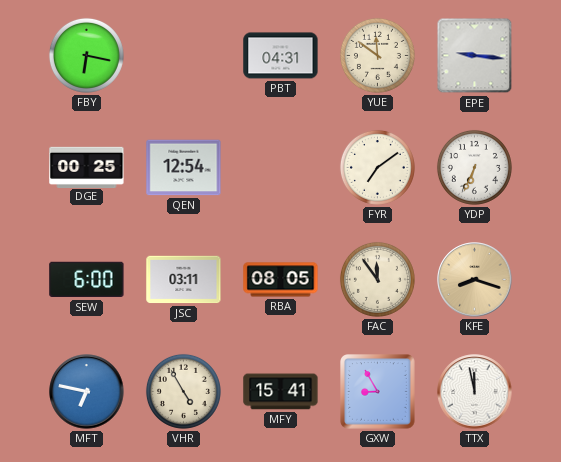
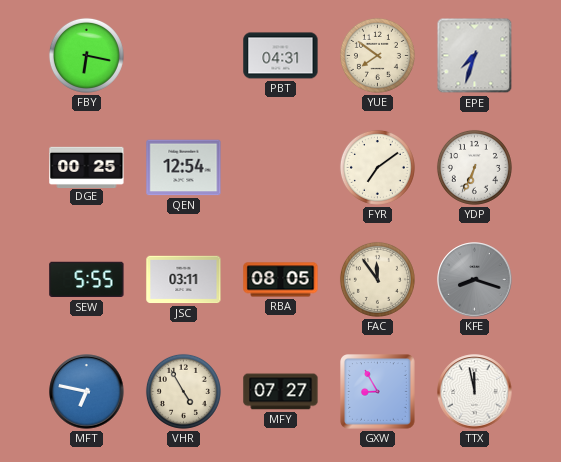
YUE: 11:51 -> 7:51 (377, 55)
EPE: 9:16 -> 7:33 (475, 56)
SEW: 6:00 -> 5:55 (87, 280)
KFE dial: champagne -> grey (475, 280)
MFY: 15:41 -> 07:27 (281, 392)
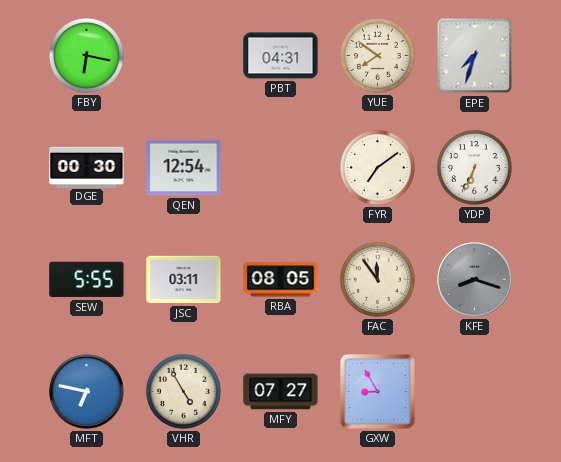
DGE: 00:25 -> 00:30 (87, 167)
TTX: 11:58 -> none (475, 392)
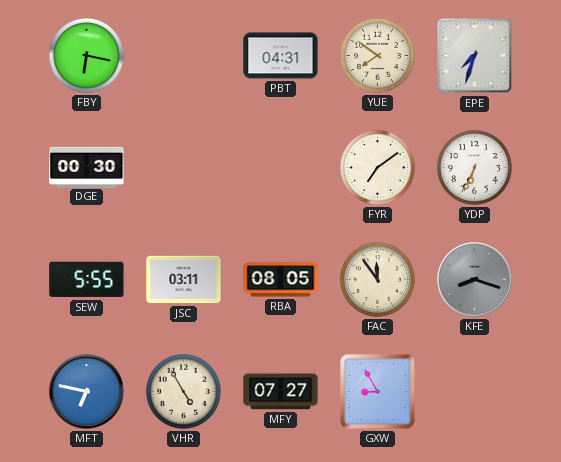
QEN: 12:54 -> none (184, 168)
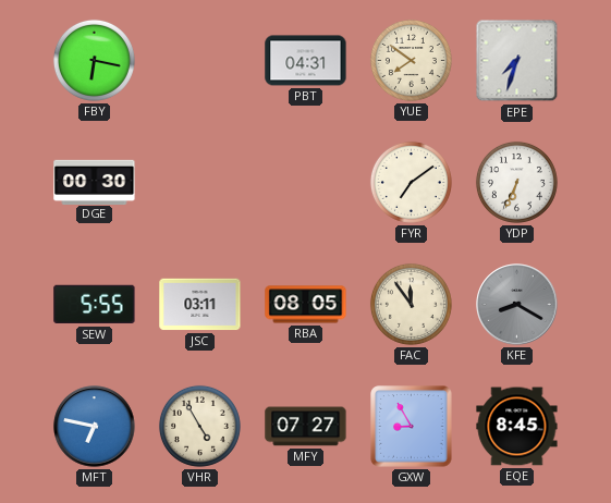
KFE: 8:18 -> 8:20 (517, 305)
EQE: none -> 8:45 (517, 427)
